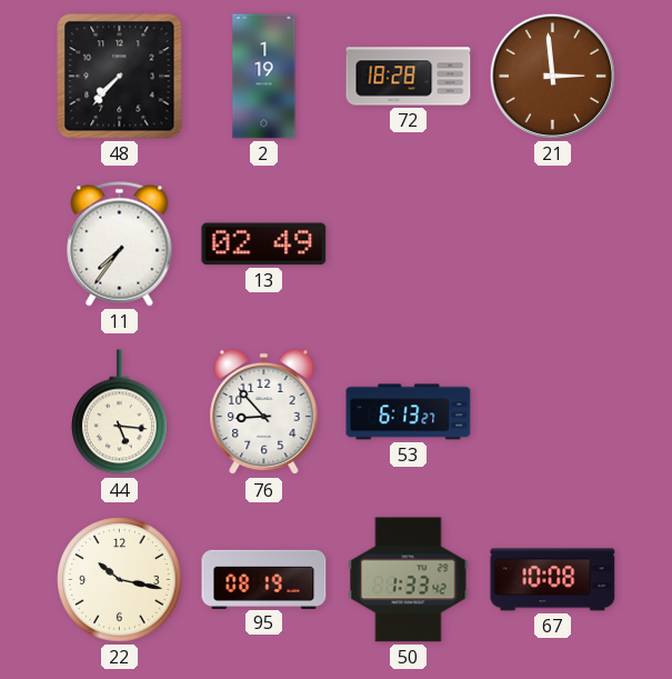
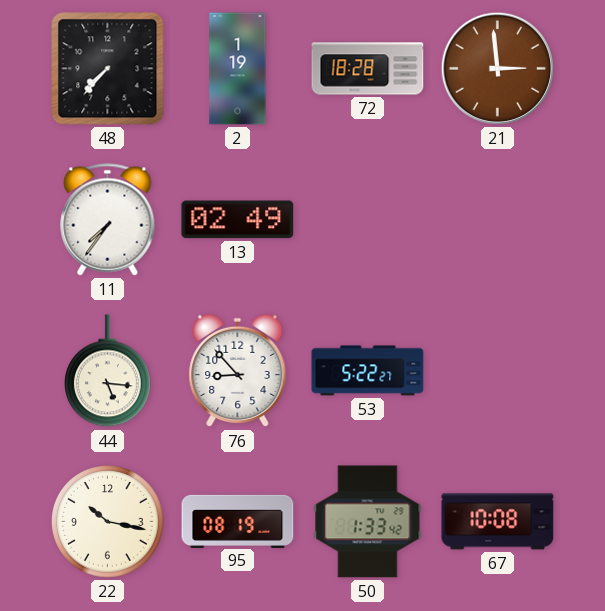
53: 6:13 -> 5:22 (368, 371)
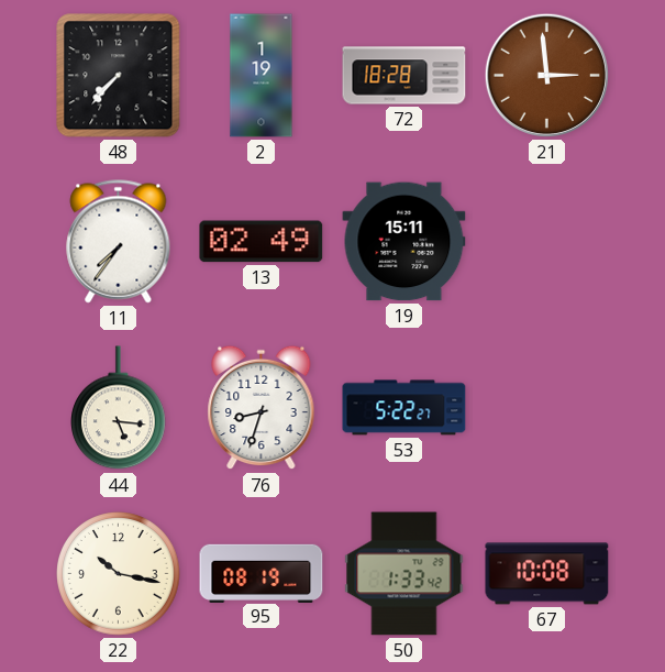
19: none -> 15:11 (404, 242)
76: 8:53 -> 8:33 (262, 408)
